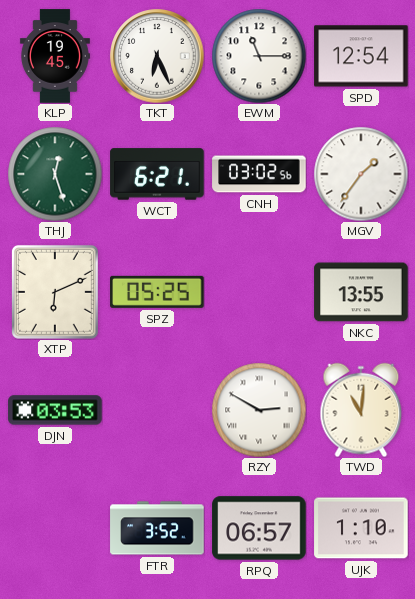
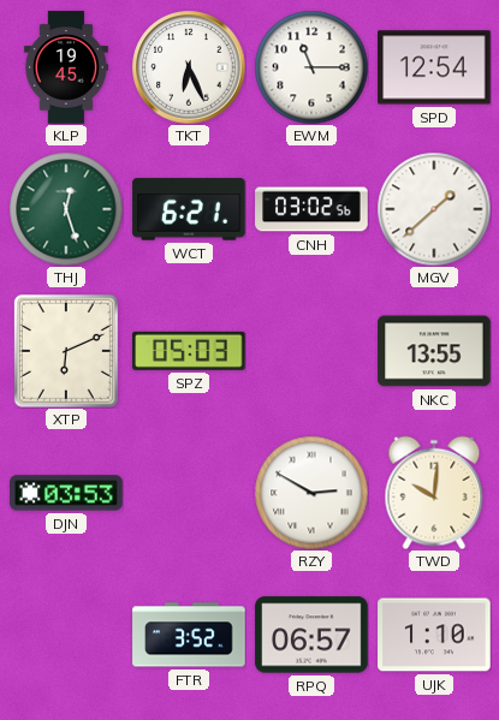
MGV: 1:36 -> 1:38 (434, 209)
SPZ: 05:25 -> 05:03 (189, 351)
TWD: 11:01 -> 10:01 (434, 493)
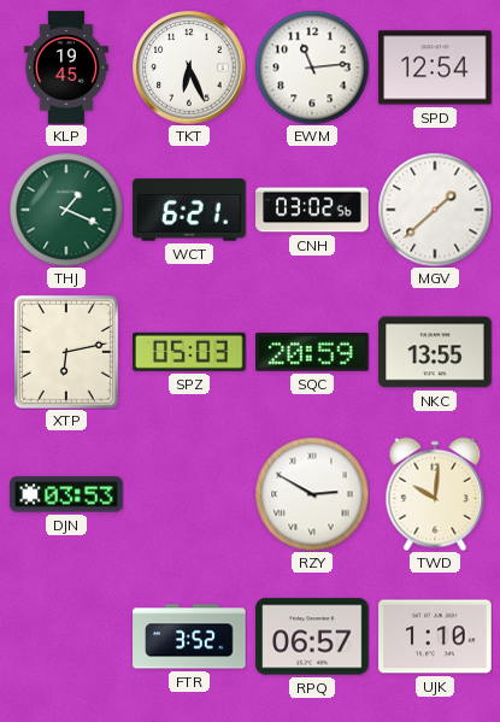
EWM: 11:15 -> 11:14 (312, 67)
THJ: 12:27 -> 1:19 (66, 210)
XTP: 6:11 -> 6:13 (66, 352)
SQC: none -> 20:59 (312, 352)
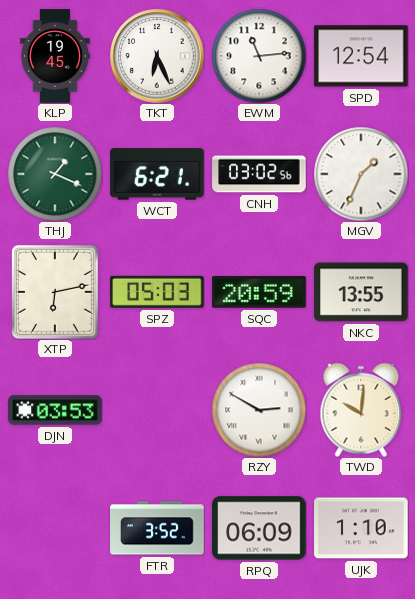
MGV: 1:38 -> 1:34 (361, 174)
RPQ: 06:57 -> 06:09 (259, 528)
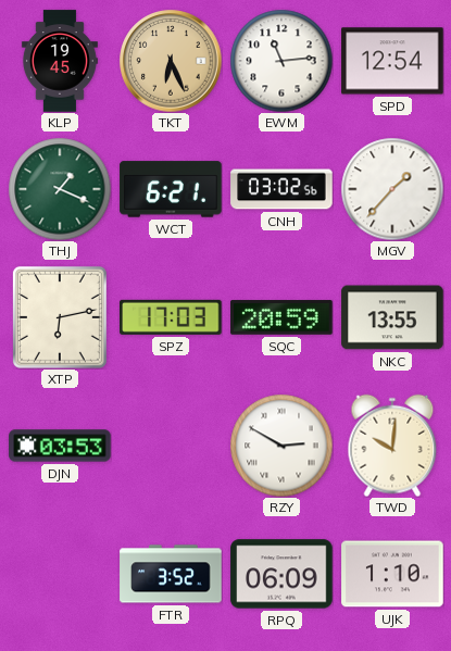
TKT dial: white -> champagne (171, 61)
MGV: 1:34 -> 1:37 (392, 189)
SPZ: 05:03 -> 17:03 (171, 317)
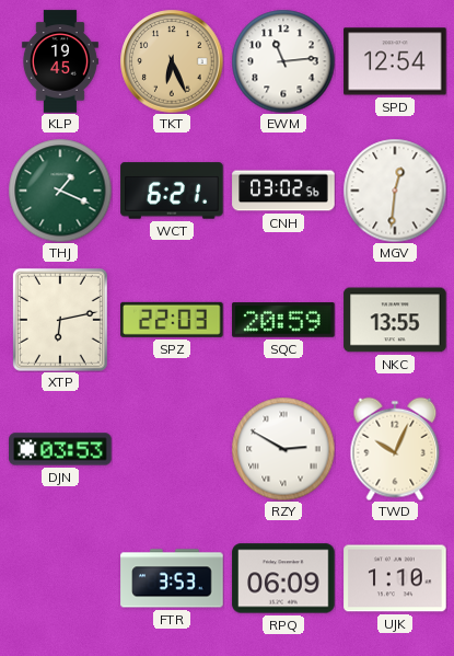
MGV: 1:37 -> 12:31 (395, 191)
SPZ: 17:03 -> 22:03 (172, 320)
TWD: 10:01 -> 10:04 (395, 449)
FTR: 3:52 -> 3:53 (172, 578)
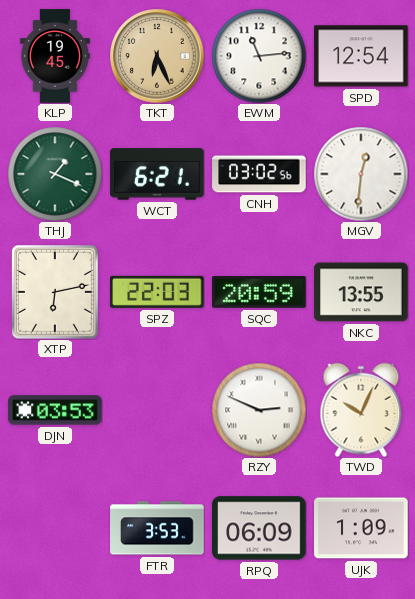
RZY: 2:50 -> 2:49 (259, 410)
UJK: 1:10 -> 1:09 (361, 528)
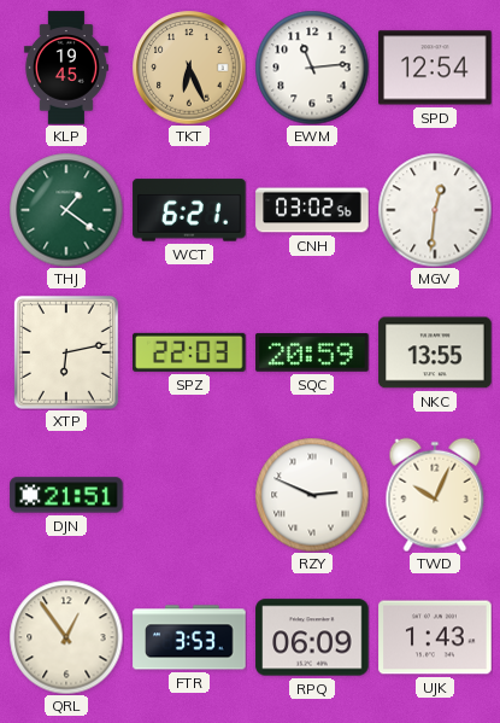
THJ: 1:19 -> 1:21 (66, 210)
DJN: 03:53 -> 21:51 (66, 495)
QRL: none -> 12:54 (66, 637)
UJK: 1:09 -> 1:43 (435, 637)
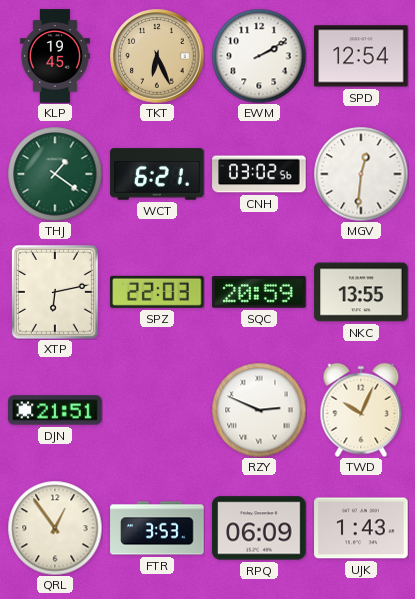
EWM: 11:14 -> 2:10 (259, 56)
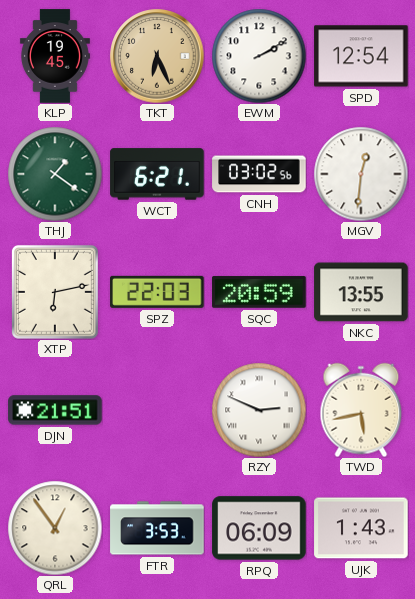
TWD: 10:04 -> 5:43 (361, 410)
